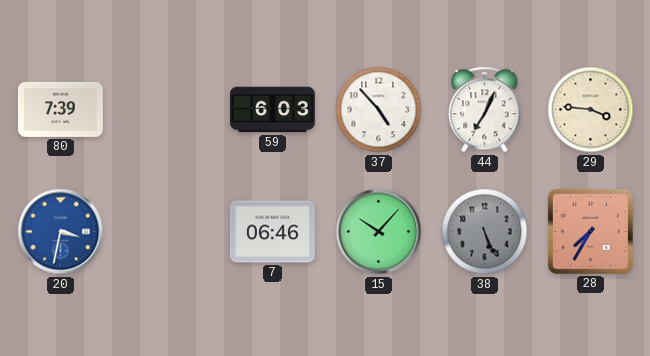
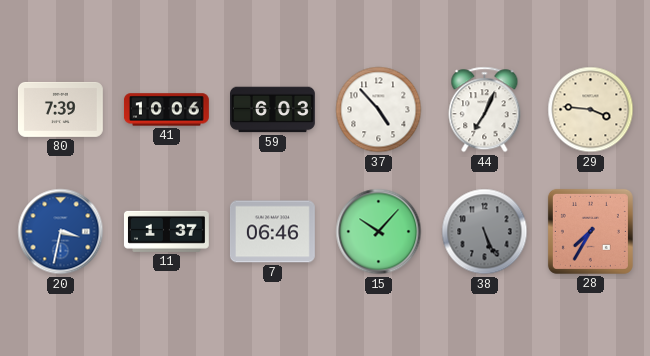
41: none -> 10:06 (167, 110)
11: none -> 1:37 (166, 231)
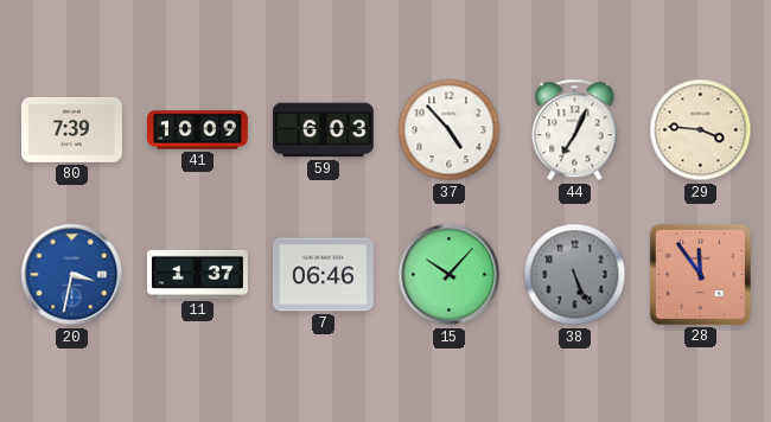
41: 10:06 -> 10:09 (198, 130)
28: 7:35 -> 11:54 (700, 274)
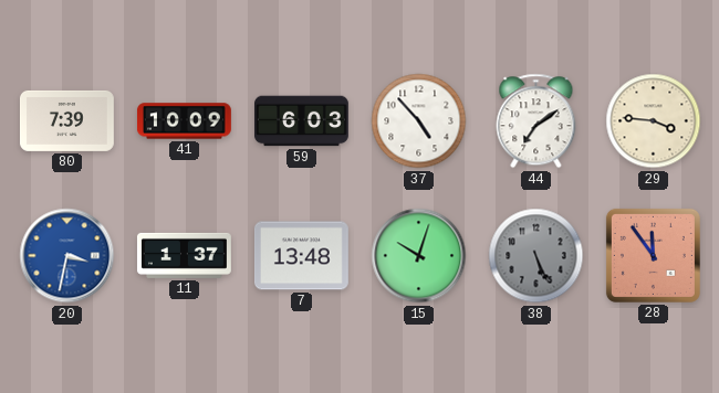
44: 7:04 -> 7:09 (536, 121)
7: 06:46 -> 13:48 (301, 256)
15: 10:07 -> 10:03 (419, 256)
